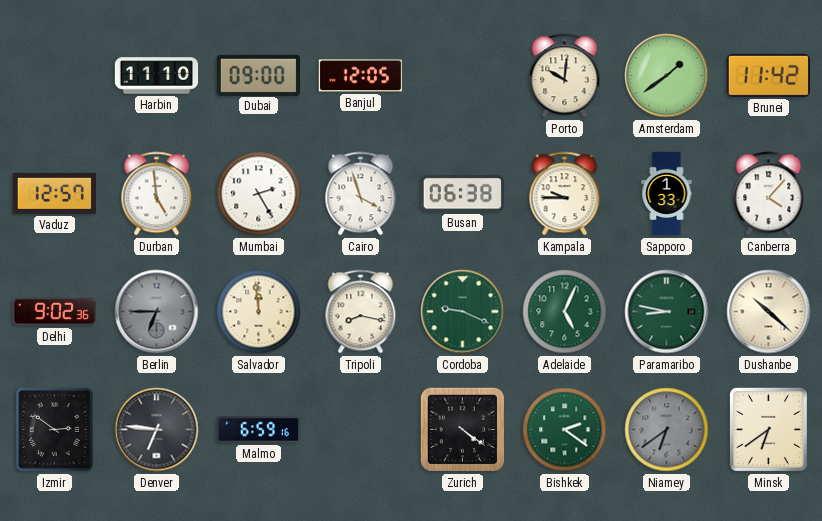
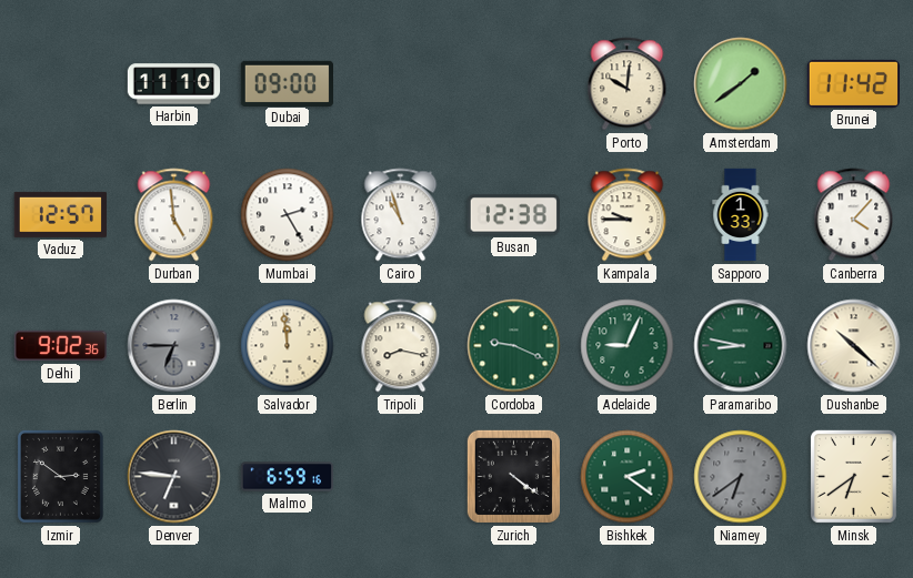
Banjul: 12:05 -> none (360, 76)
Cairo: 3:57 -> 10:57 (401, 215)
Busan: 06:38 -> 12:38 (513, 215)
Adelaide: 5:04 -> 9:04 (628, 346)
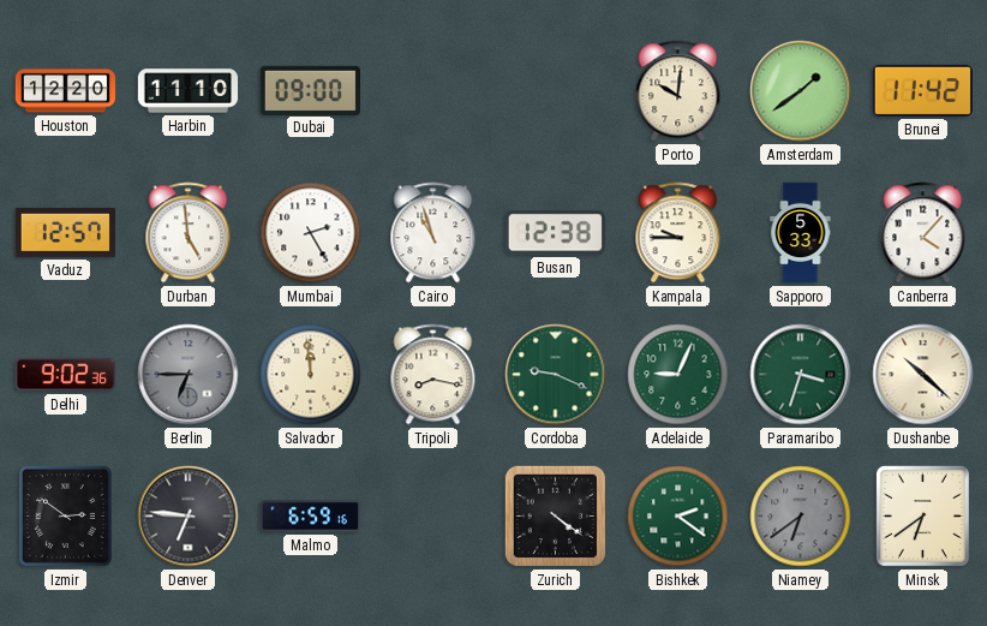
Houston: none -> 12:20 (66, 91)
Sapporo: 1:33 -> 5:33 (801, 233)
Paramaribo: 8:47 -> 3:33 (801, 375)
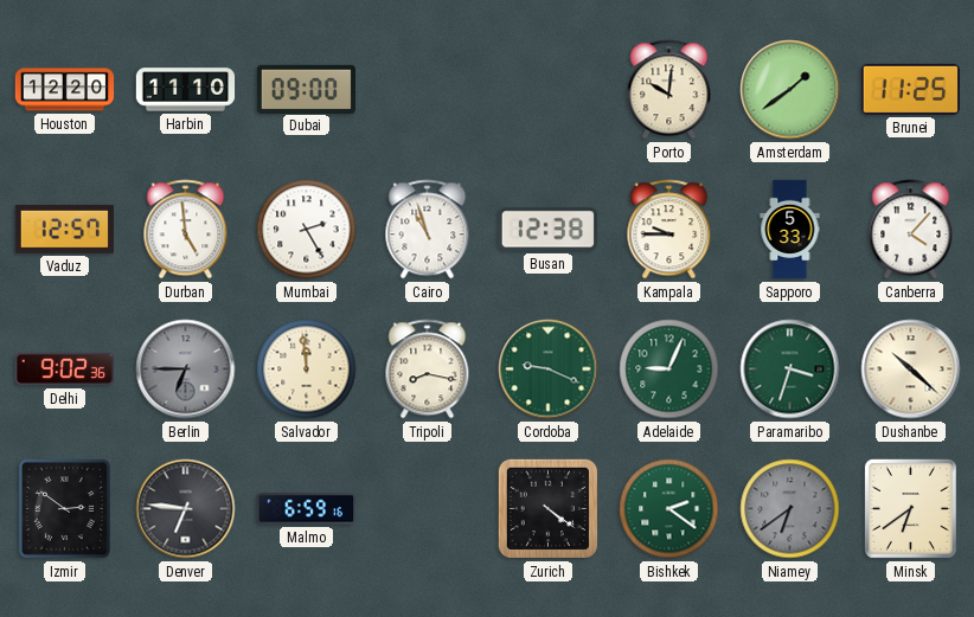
Brunei: 11:42 -> 11:25 (910, 89)
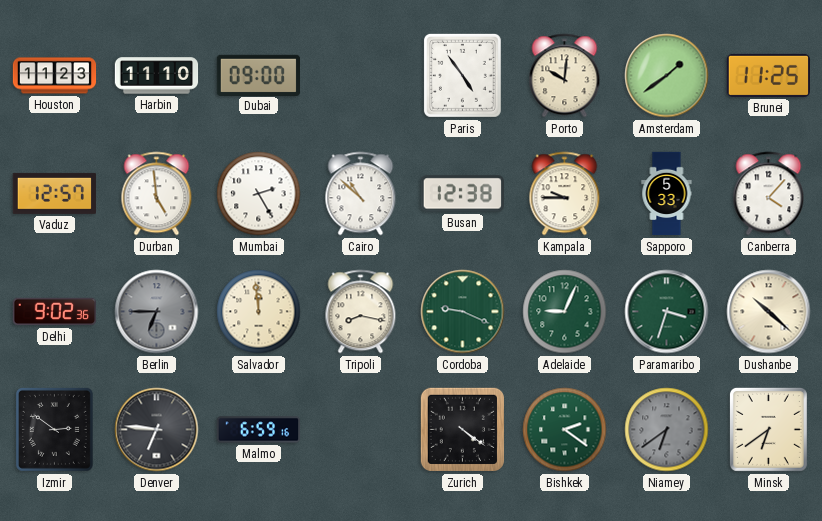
Houston: 12:20 -> 11:23 (55, 76)
Paris: none -> 4:54 (462, 75)
Cairo: 10:57 -> 10:52 (361, 194)
